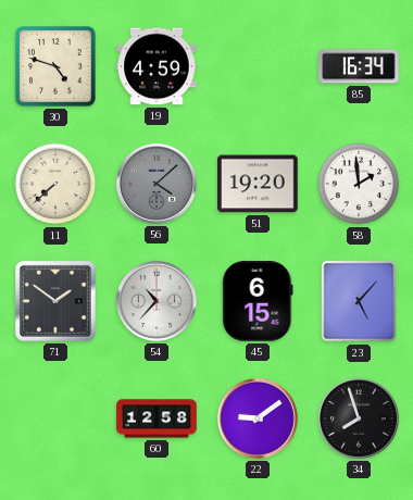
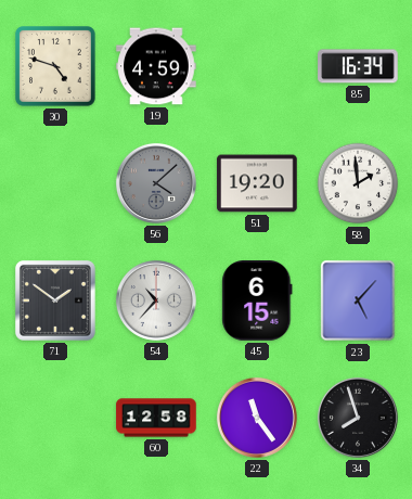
11: 7:38 -> none (55, 184)
22: 9:09 -> 11:24 (257, 418)
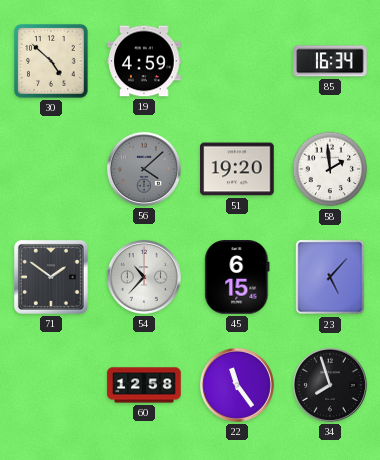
30: 4:48 -> 4:52 (52, 62)
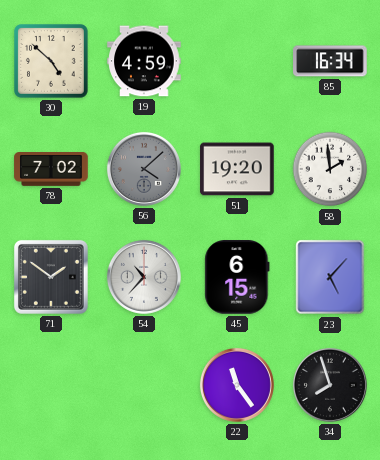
78: none -> 7:02 (51, 170)
60: 12:58 -> none (144, 385)
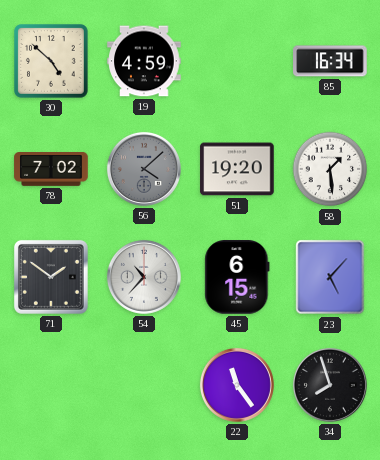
58: 1:59 -> 1:29 (330, 169)
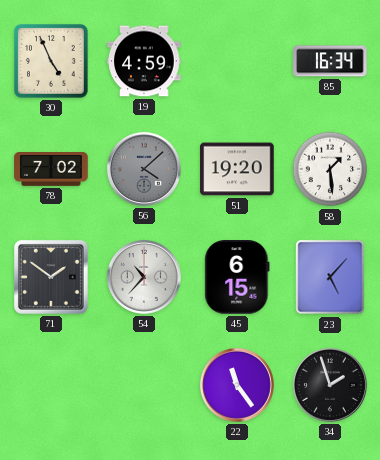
30: 4:52 -> 4:56 (52, 62)
34: 7:57 -> 1:57 (330, 385)
